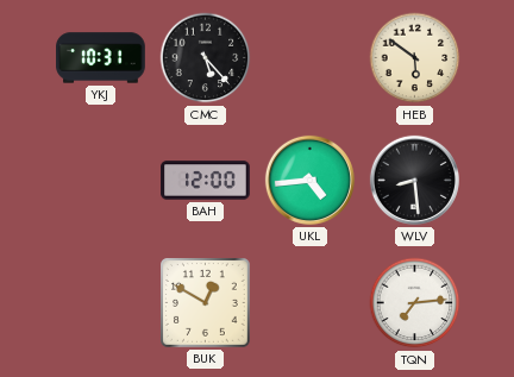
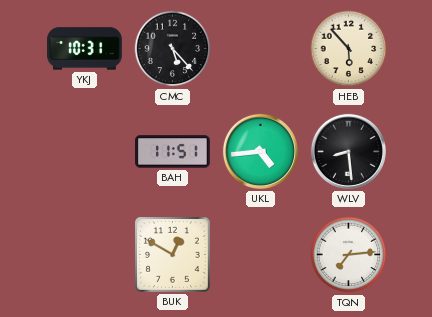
HEB: 5:51 -> 5:53 (349, 49)
BAH: 12:00 -> 11:51 (173, 152)
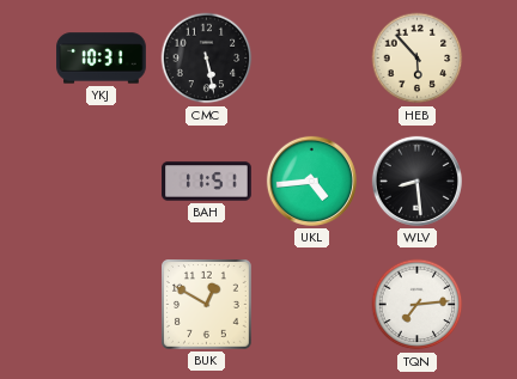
CMC: 5:23 -> 5:28 (207, 59)
